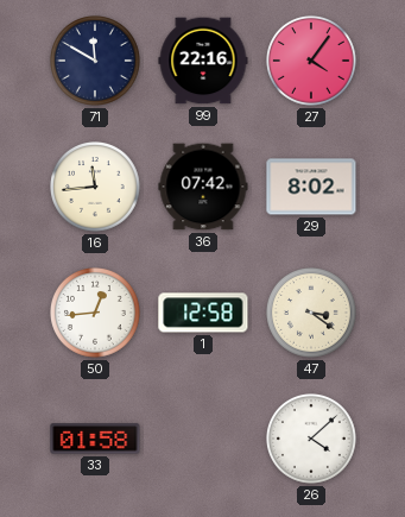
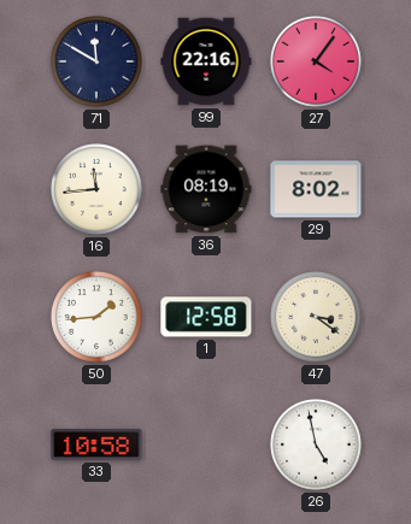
36: 07:42 -> 08:19 (206, 189)
50: 12:44 -> 1:44 (98, 318)
33: 01:58 -> 10:58 (96, 444)
26: 4:08 -> 4:58 (317, 446)
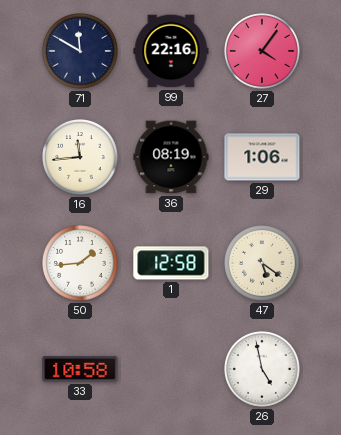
29: 8:02 -> 1:06 (262, 157)
47: 3:21 -> 5:21 (263, 264)
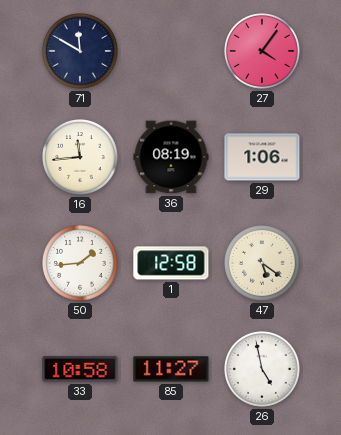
99: 22:16 -> none (171, 51)
85: none -> 11:27 (171, 369)
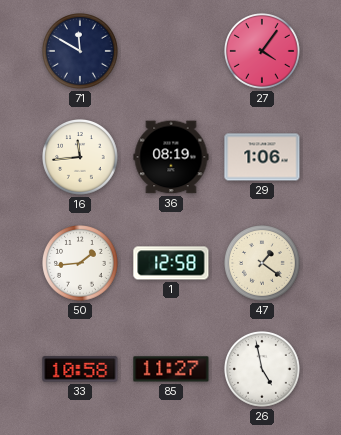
47: 5:21 -> 1:21 (263, 264)
